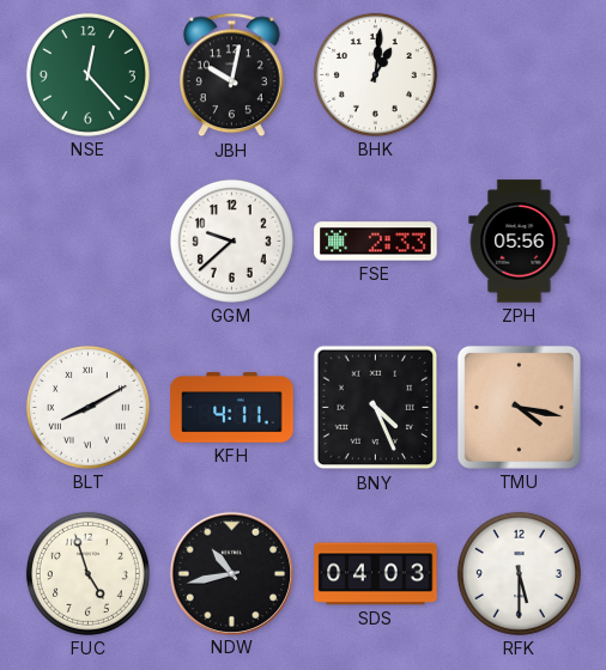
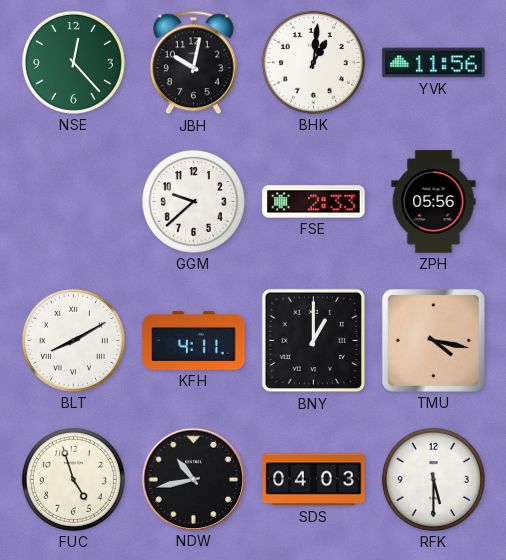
YVK: none -> 11:56 (434, 63)
BNY: 4:26 -> 1:00 (314, 341)
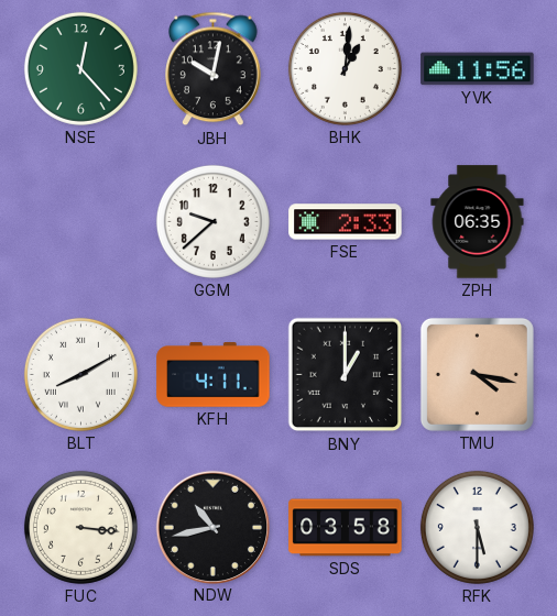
ZPH: 05:56 -> 06:35 (478, 222)
FUC: 4:57 -> 3:16 (80, 527)
SDS: 04:03 -> 03:58 (346, 528)
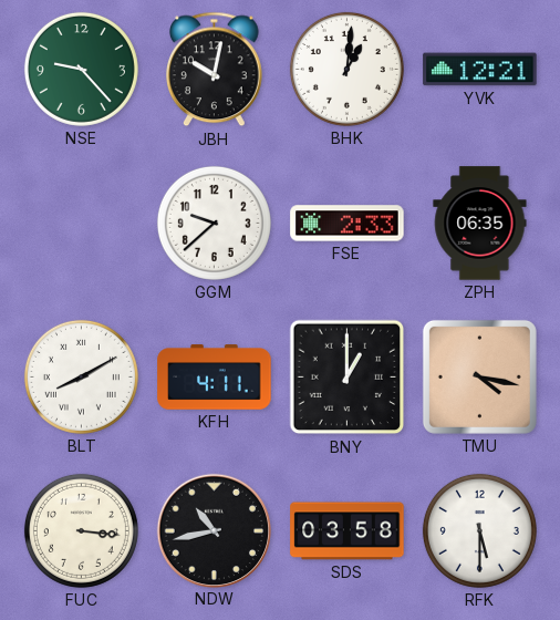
NSE: 12:23 -> 9:23 (81, 69)
YVK: 11:56 -> 12:21 (480, 70)
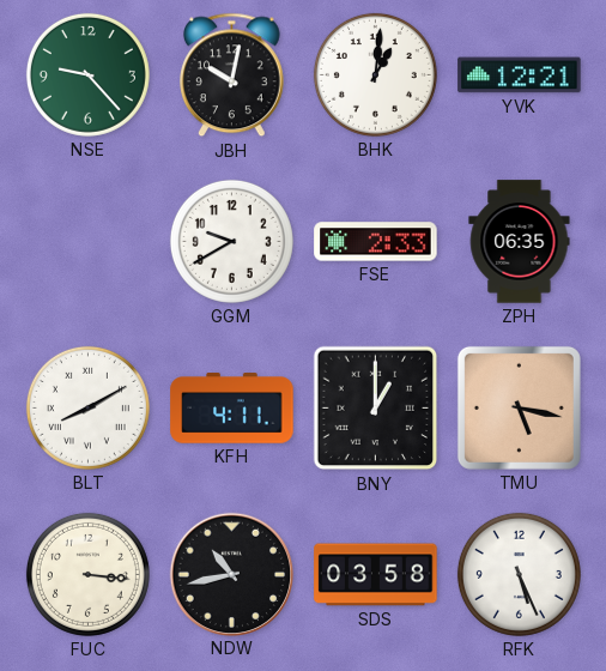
GGM: 9:38 -> 9:40 (231, 241)
TMU: 4:17 -> 5:17 (519, 407)
RFK: 5:30 -> 5:26 (519, 574)
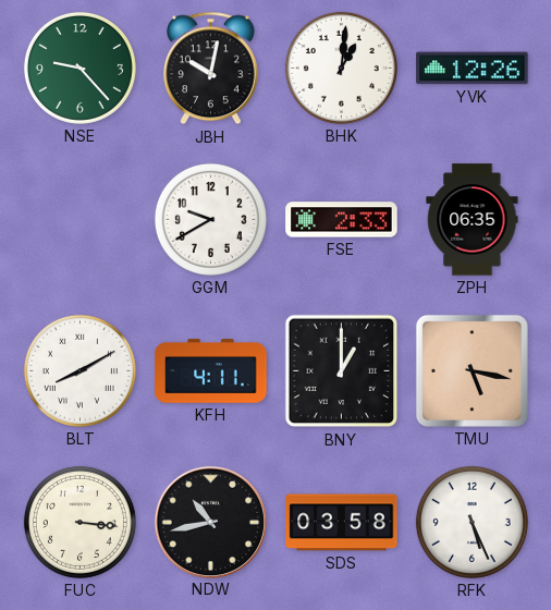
YVK: 12:21 -> 12:26 (473, 69)
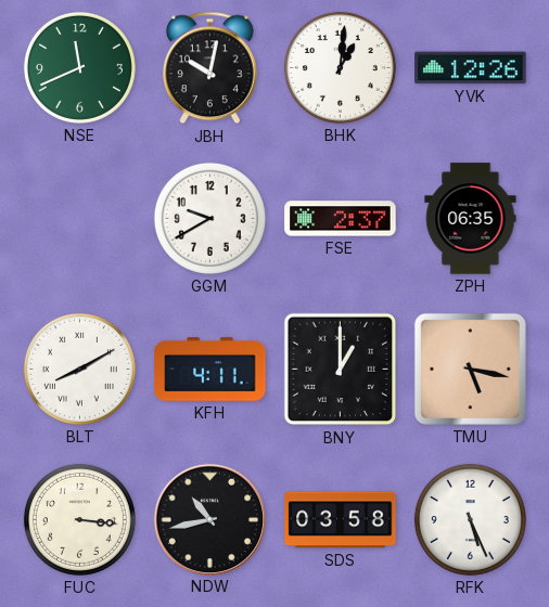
NSE: 9:23 -> 11:41 (79, 67)
FSE: 2:33 -> 2:37 (341, 219)
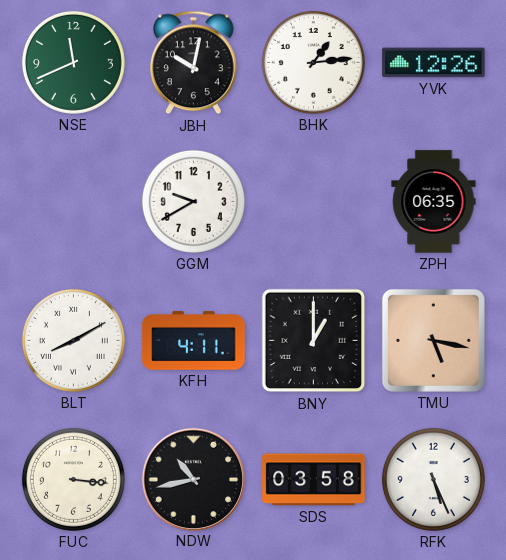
BHK: 1:01 -> 1:14 (313, 62)
FSE: 2:37 -> none (341, 219)
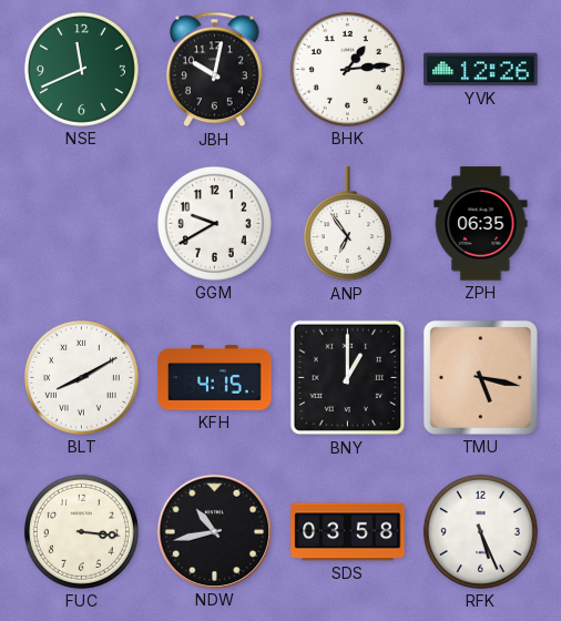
ANP: none -> 6:54 (347, 224)
KFH: 4:11 -> 4:15 (215, 378)
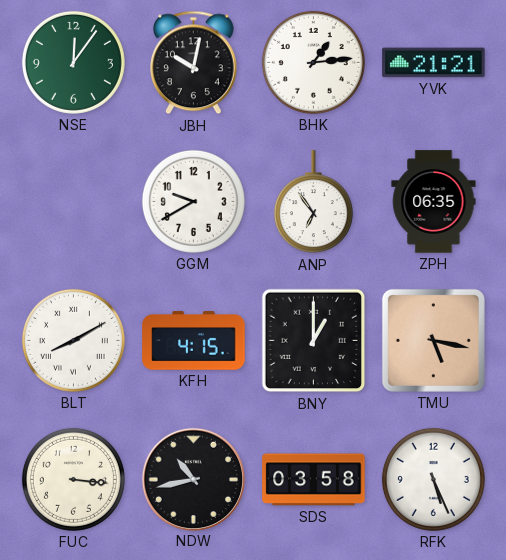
NSE: 11:41 -> 12:06 (73, 62)
YVK: 12:26 -> 21:21 (434, 63)
